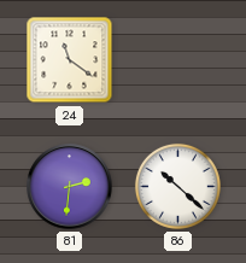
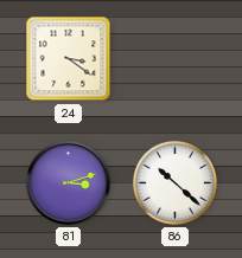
24: 11:21 -> 3:21 (69, 59)
81: 2:31 -> 3:12 (69, 183)
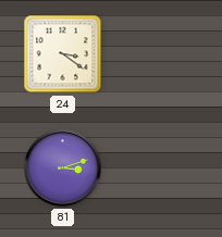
86: 10:22 -> none (174, 182)
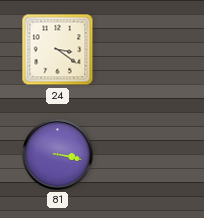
81: 3:12 -> 3:17 (58, 155)
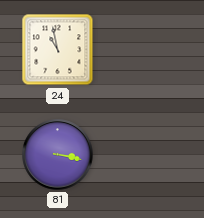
24: 3:21 -> 10:58 (58, 50)
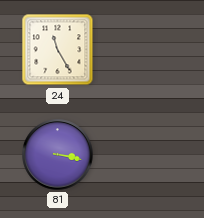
24: 10:58 -> 11:25 (58, 50)
